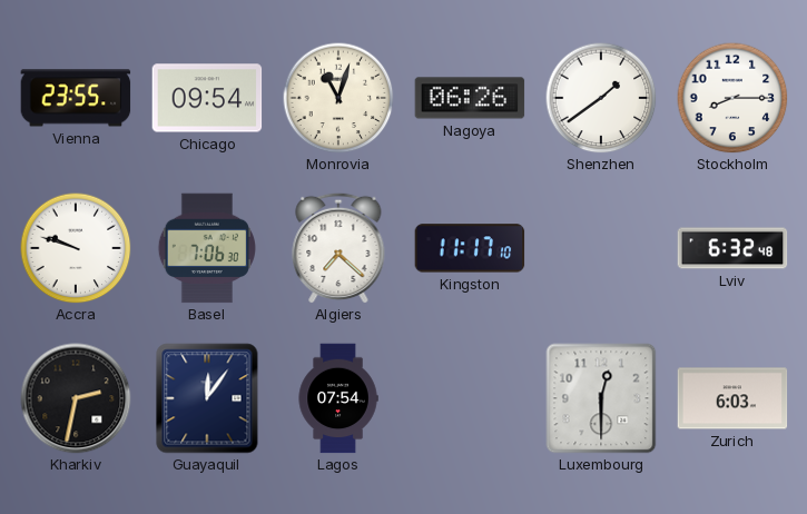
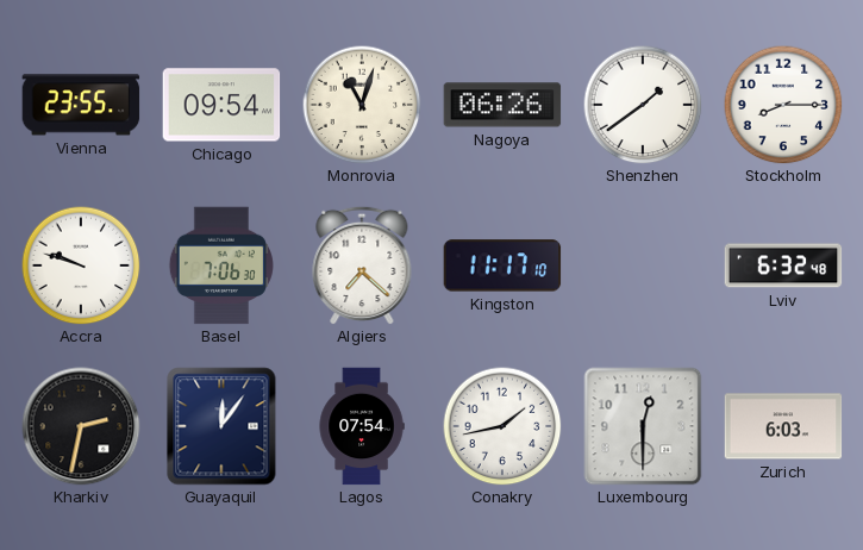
Conakry: none -> 1:43 (502, 426)
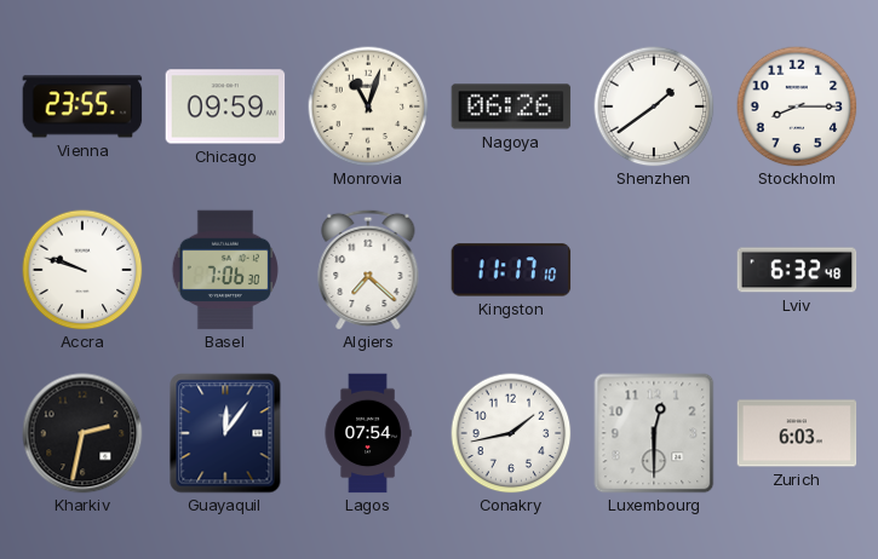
Chicago: 09:54 -> 09:59 (225, 106)
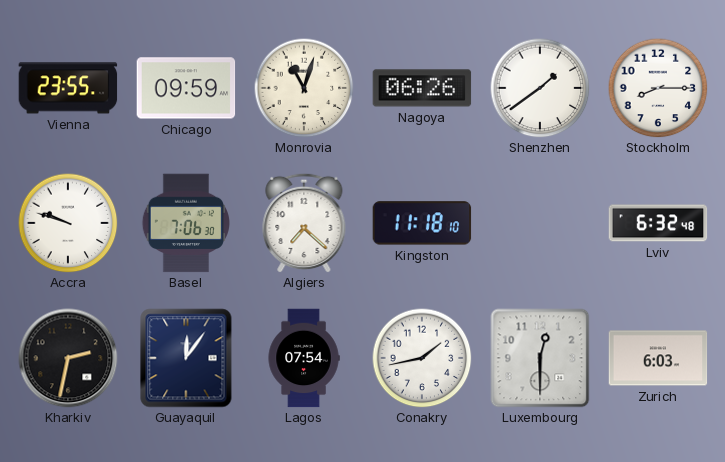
Kingston: 11:17 -> 11:18 (422, 223)
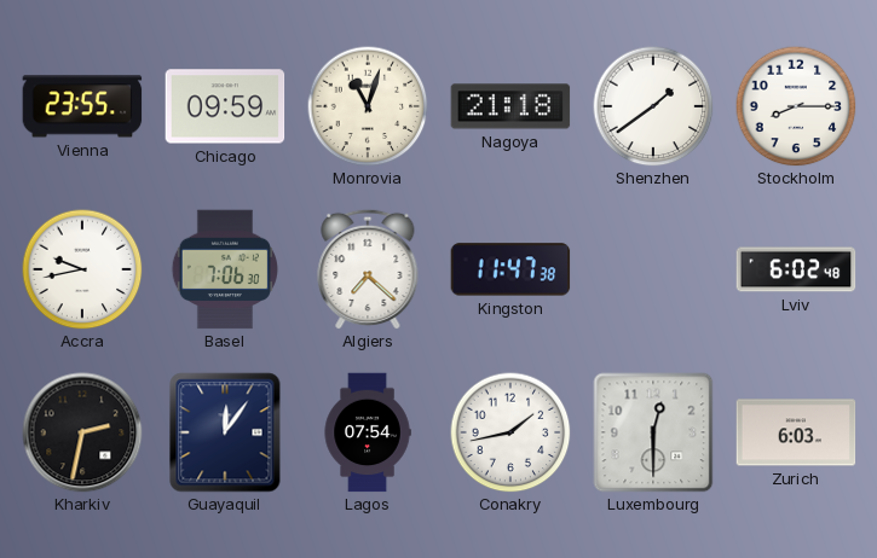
Nagoya: 06:26 -> 21:18 (510, 106)
Accra: 9:48 -> 9:43 (82, 269)
Kingston: 11:18 -> 11:47 (510, 269)
Lviv: 6:32 -> 6:02 (796, 269)
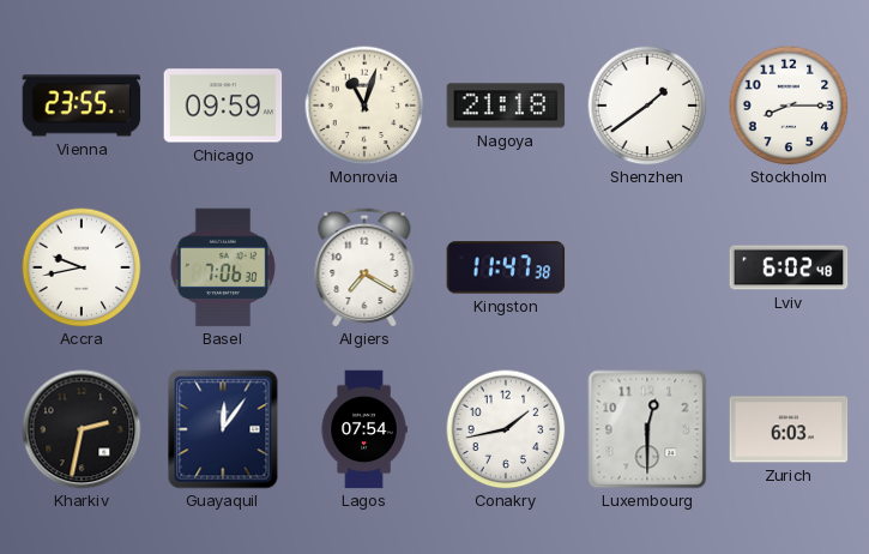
Algiers: 7:22 -> 7:20 (364, 267)
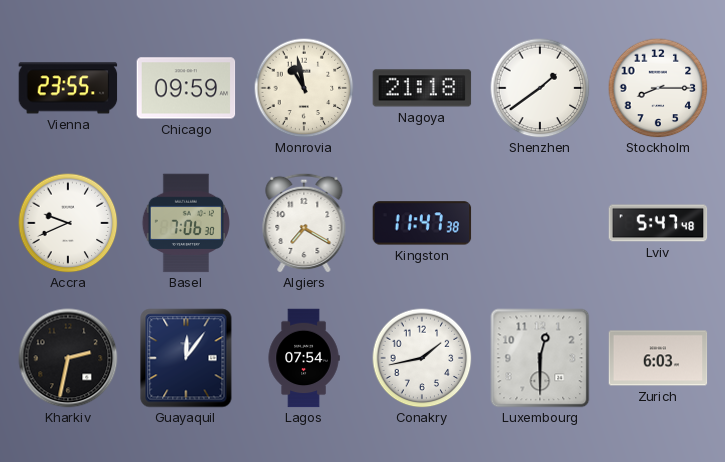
Monrovia: 11:03 -> 10:58 (304, 88)
Accra: 9:43 -> 9:41 (68, 223)
Lviv: 6:02 -> 5:47 (658, 223)
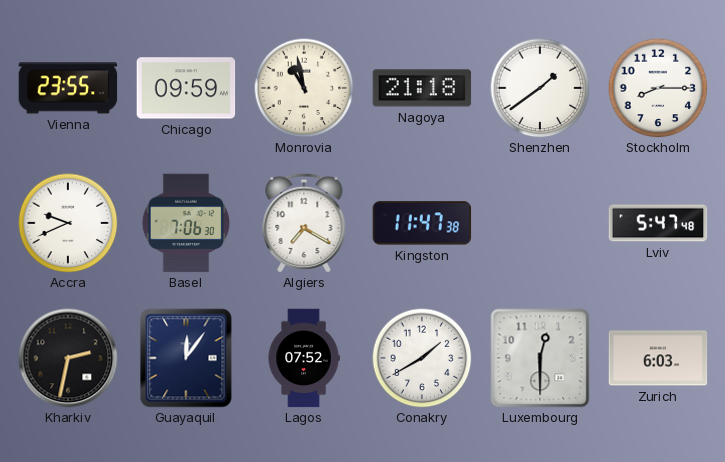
Lagos: 07:54 -> 07:52 (304, 358)
Conakry: 1:43 -> 1:40 (422, 358)
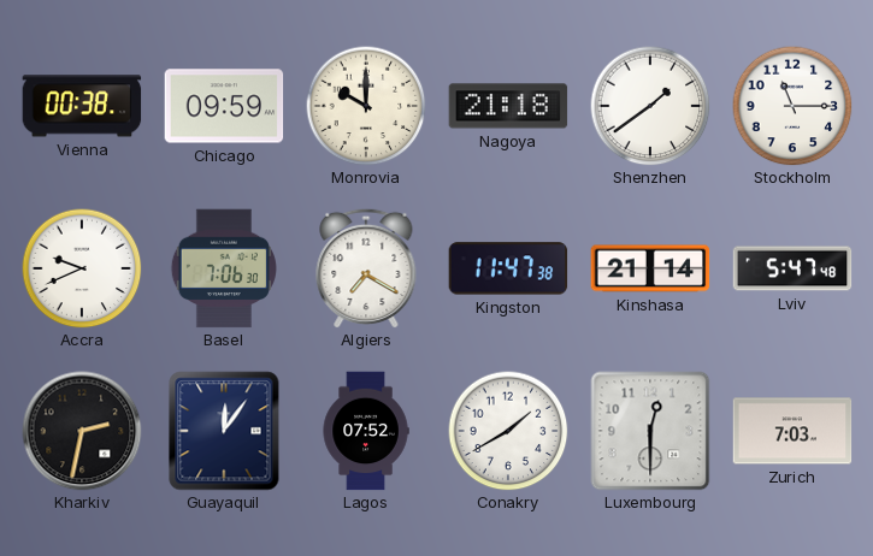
Vienna: 23:55 -> 00:38 (82, 106)
Monrovia: 10:58 -> 10:00 (366, 106)
Stockholm: 8:15 -> 11:15 (792, 106)
Kinshasa: none -> 21:14 (650, 268)
Zurich: 6:03 -> 7:03 (792, 431)
